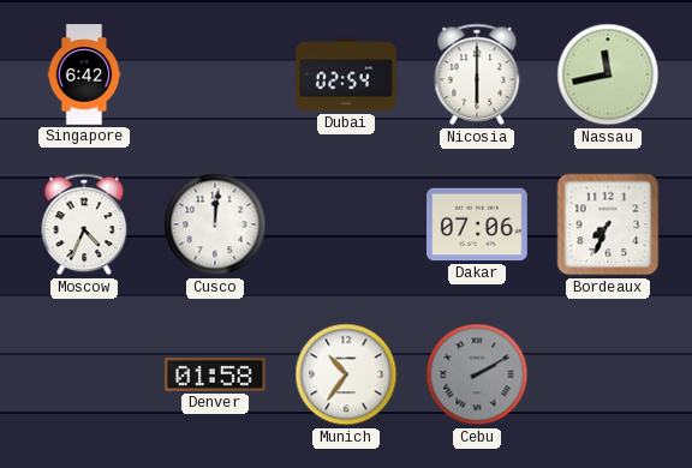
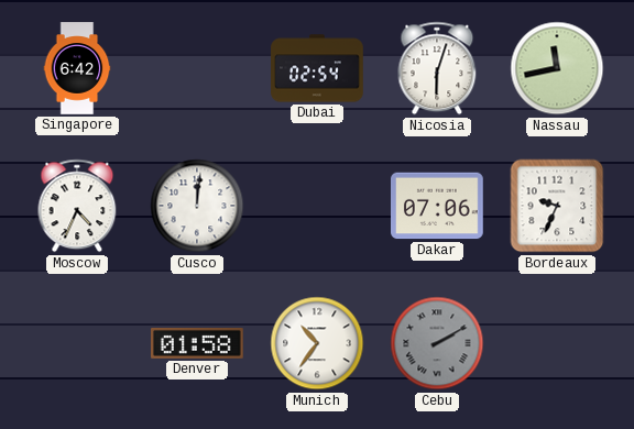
Nicosia: 6:00 -> 6:03 (437, 68)
Bordeaux: 7:34 -> 9:34 (557, 206)
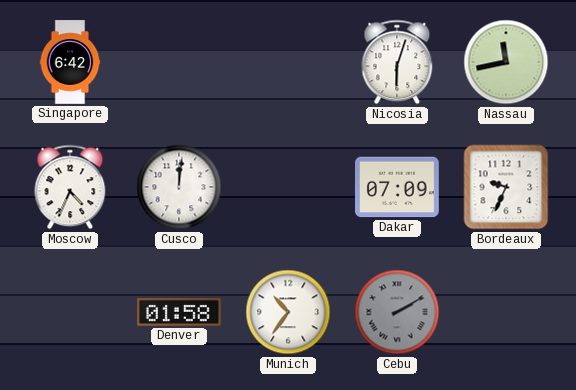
Dubai: 02:54 -> none (317, 68)
Dakar: 07:06 -> 07:09 (398, 187)
